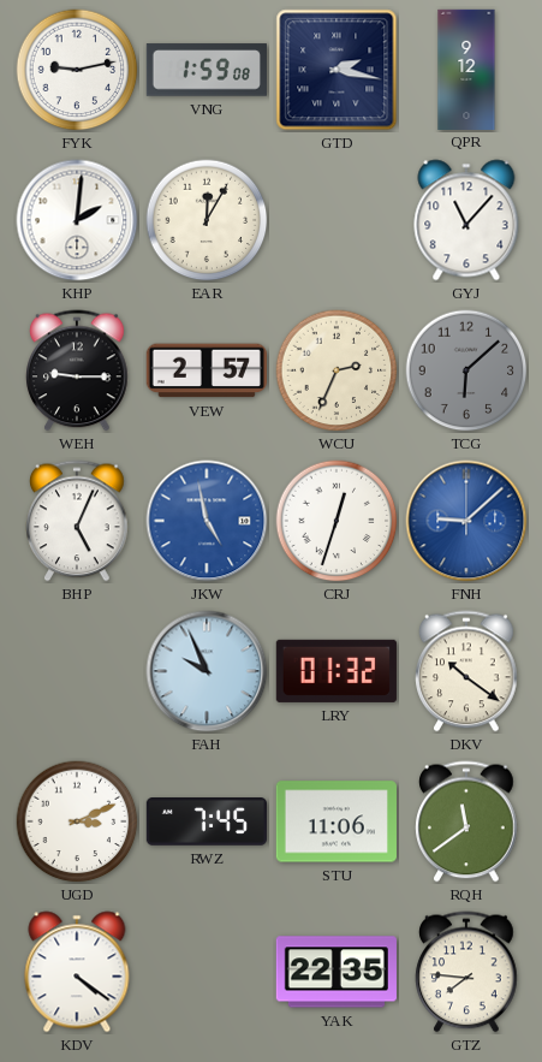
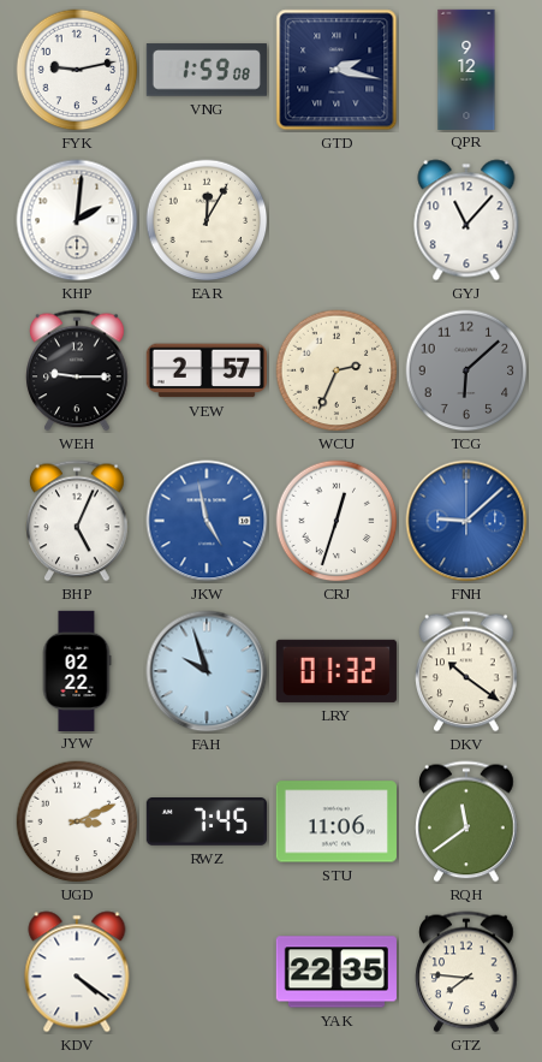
JYW: none -> 02:22 (77, 670)
FAH: 9:56 -> 9:57 (207, 671)
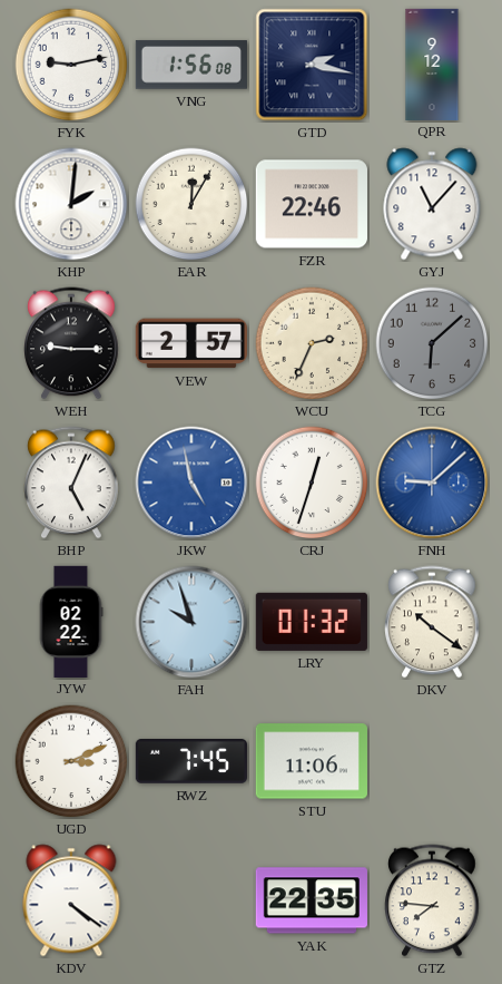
VNG: 1:59 -> 1:56 (191, 65)
FZR: none -> 22:46 (312, 204)
RQH: 11:39 -> none (466, 821)
